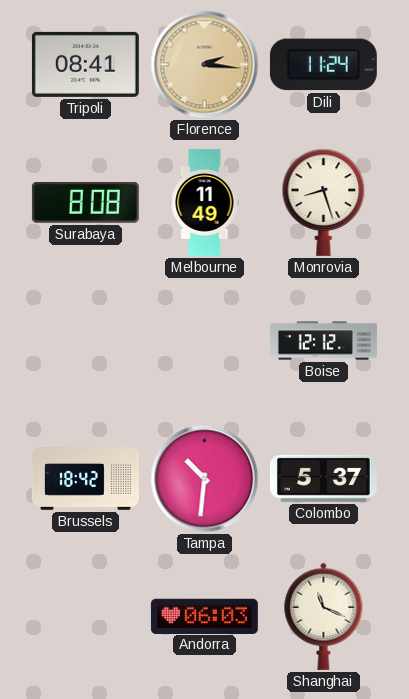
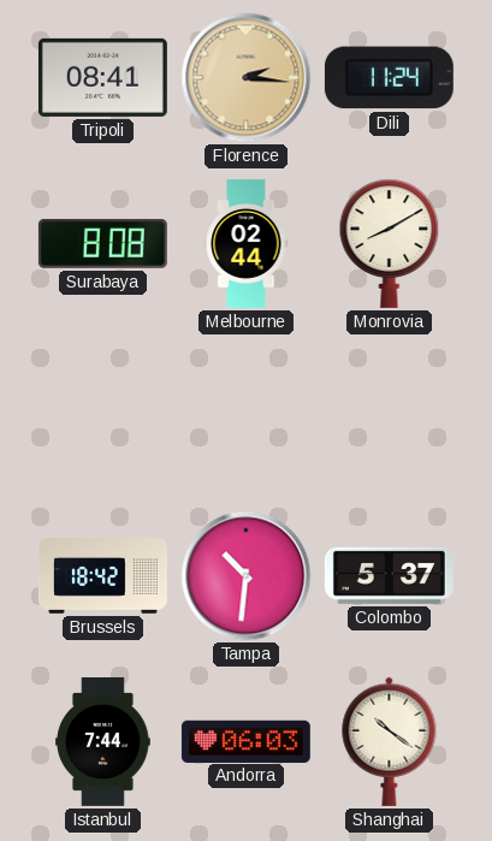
Melbourne: 11:49 -> 02:44 (247, 243)
Monrovia: 8:27 -> 8:10 (390, 243)
Boise: 12:12 -> none (323, 341)
Istanbul: none -> 7:44 (103, 741)
Shanghai: 11:19 -> 10:21 (390, 741)
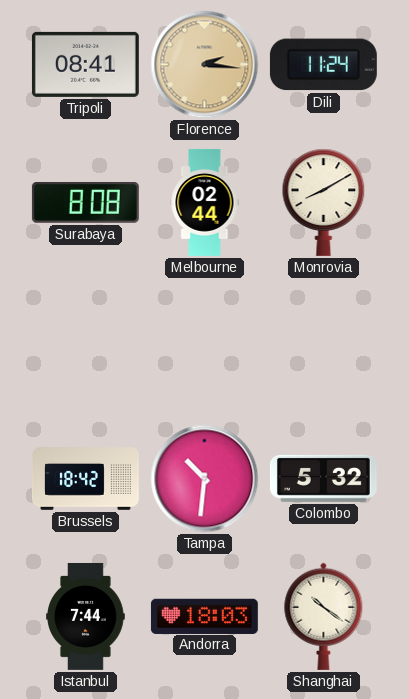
Colombo: 5:37 -> 5:32 (323, 478)
Andorra: 06:03 -> 18:03 (204, 616)
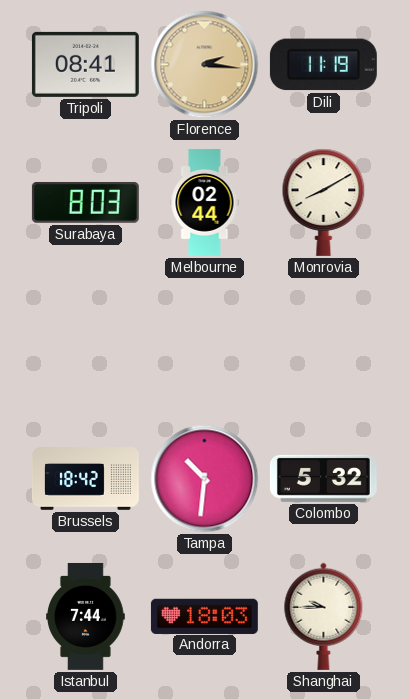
Dili: 11:24 -> 11:19 (323, 65)
Surabaya: 8:08 -> 8:03 (85, 202)
Shanghai: 10:21 -> 9:45 (324, 616)
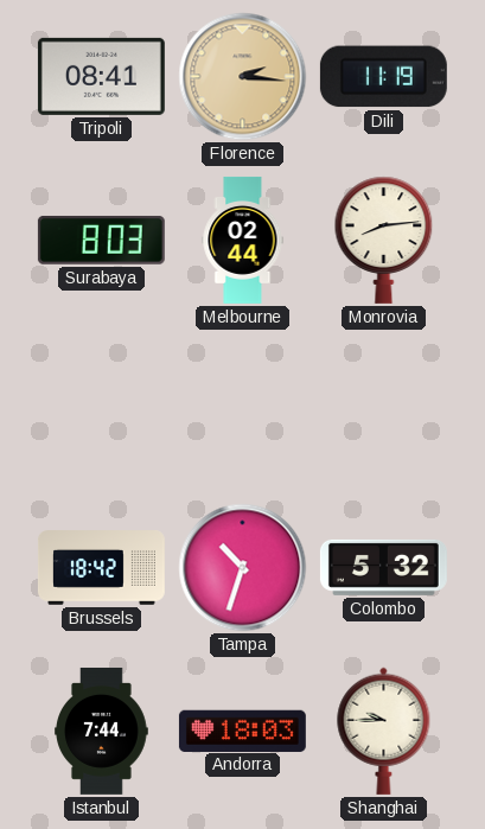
Monrovia: 8:10 -> 8:14 (384, 240)
Tampa: 10:31 -> 10:33 (243, 568)
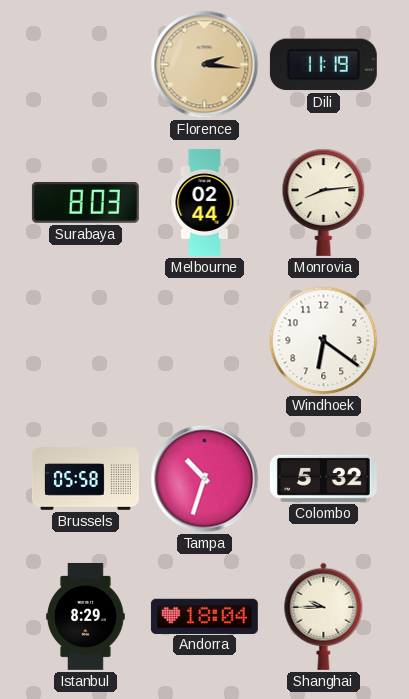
Tripoli: 08:41 -> none (101, 76)
Windhoek: none -> 6:21 (324, 341)
Brussels: 18:42 -> 05:58 (85, 479)
Istanbul: 7:44 -> 8:29 (86, 616)
Andorra: 18:03 -> 18:04 (204, 616)
